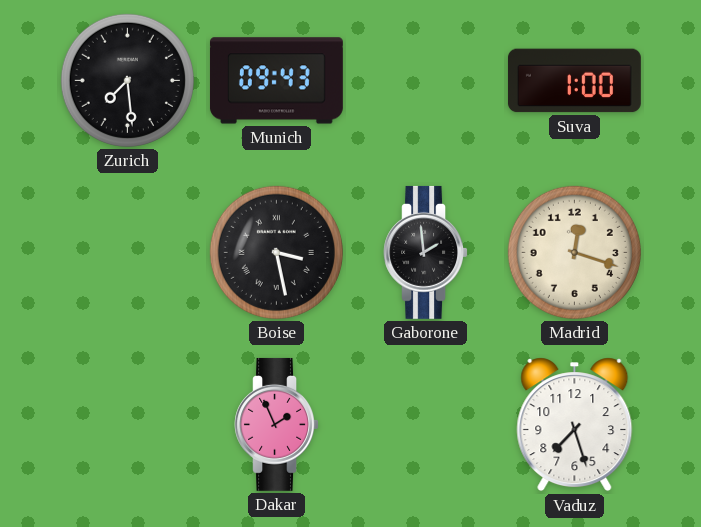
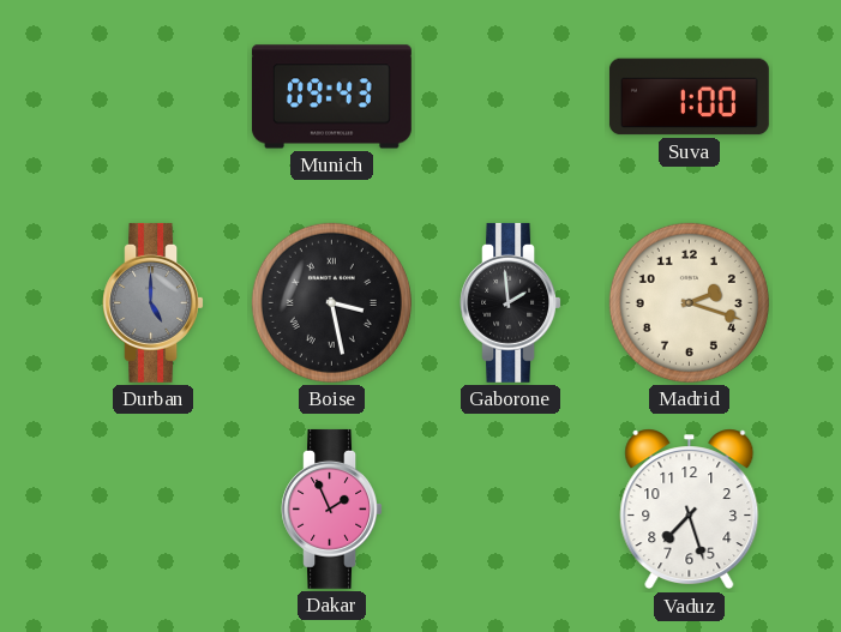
Zurich: 7:29 -> none (127, 80)
Durban: none -> 5:00 (152, 302)
Madrid: 12:18 -> 2:18 (689, 302)
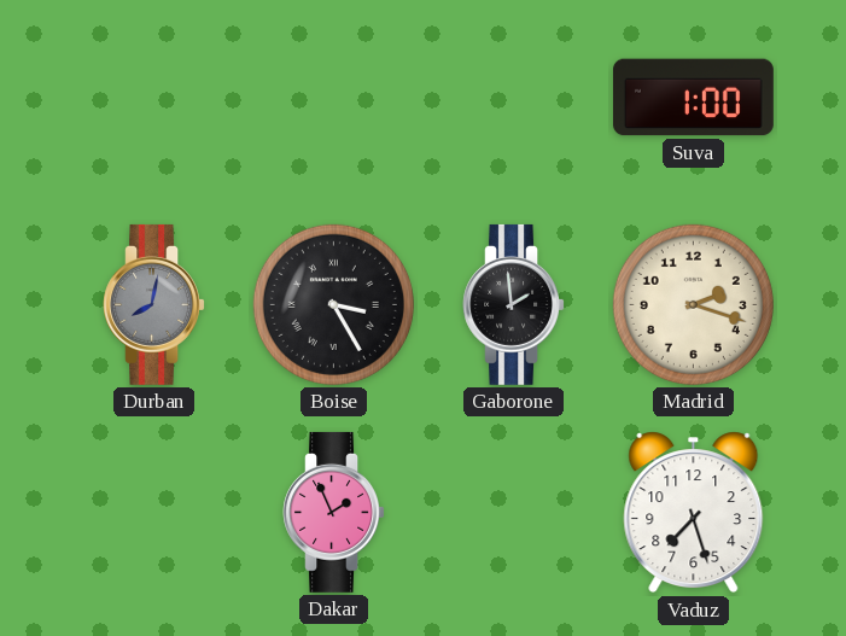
Munich: 09:43 -> none (331, 97)
Durban: 5:00 -> 8:02 (153, 304)
Boise: 3:28 -> 3:25 (333, 304)
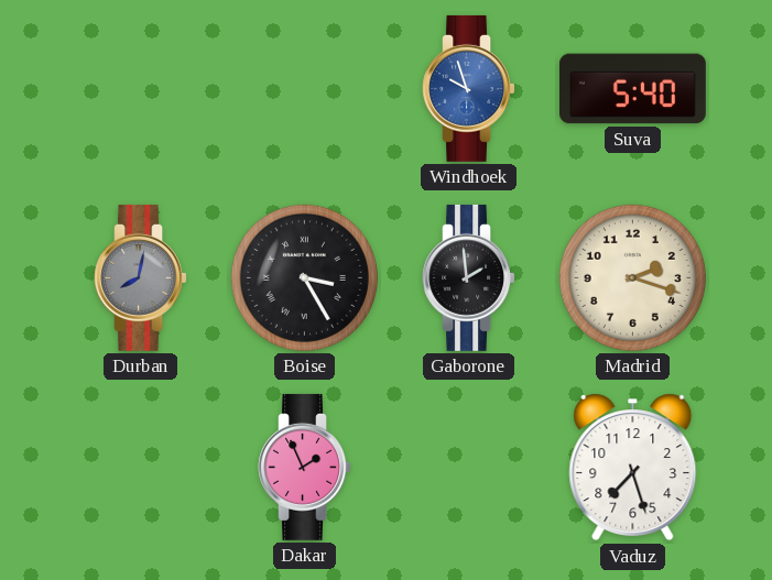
Windhoek: none -> 9:57 (468, 88)
Suva: 1:00 -> 5:40 (632, 89)
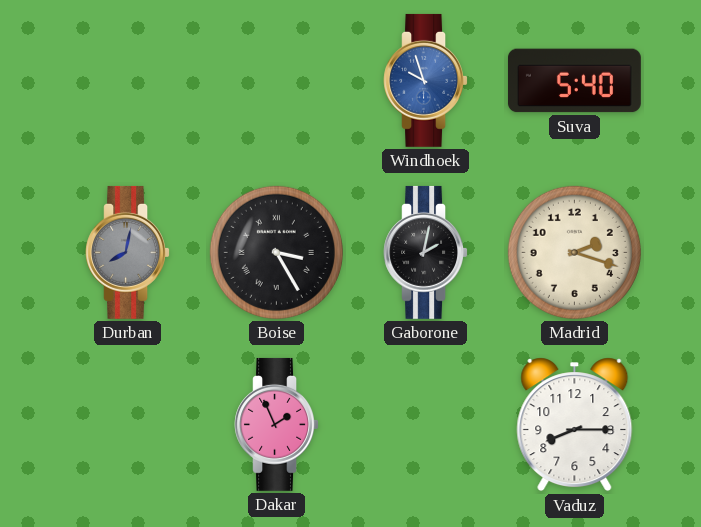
Gaborone: 1:59 -> 2:02 (425, 252)
Vaduz: 7:27 -> 8:15 (575, 425)
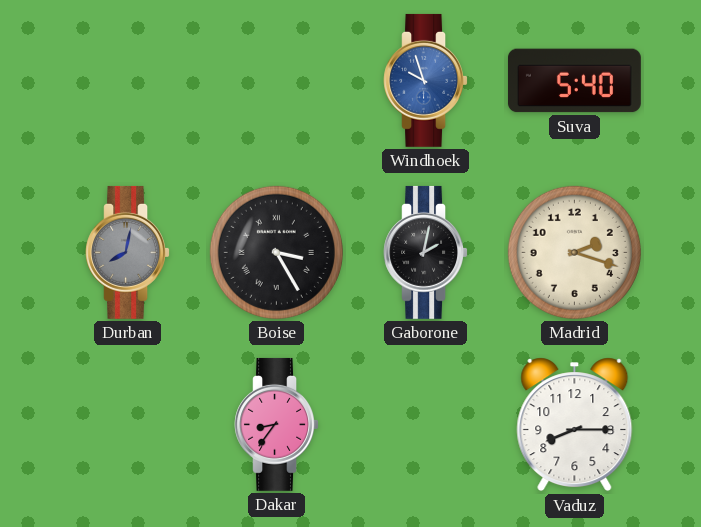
Dakar: 1:56 -> 8:36 (276, 424)
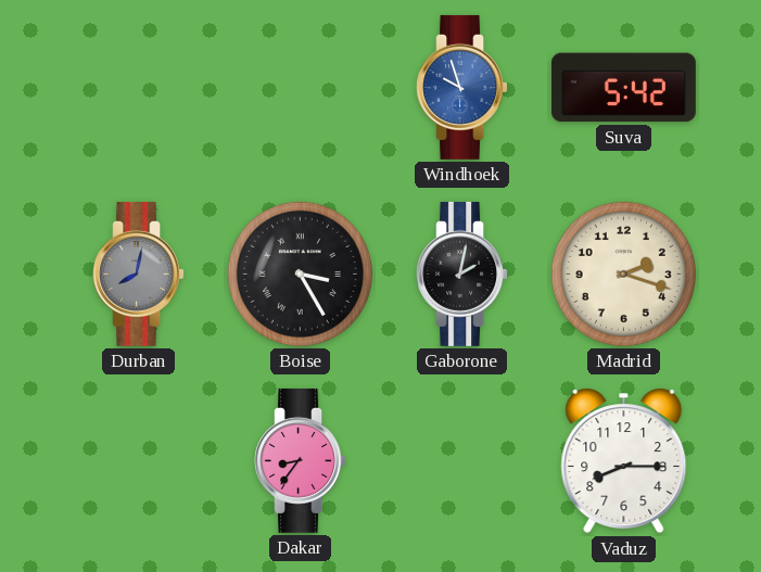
Suva: 5:40 -> 5:42 (623, 88)
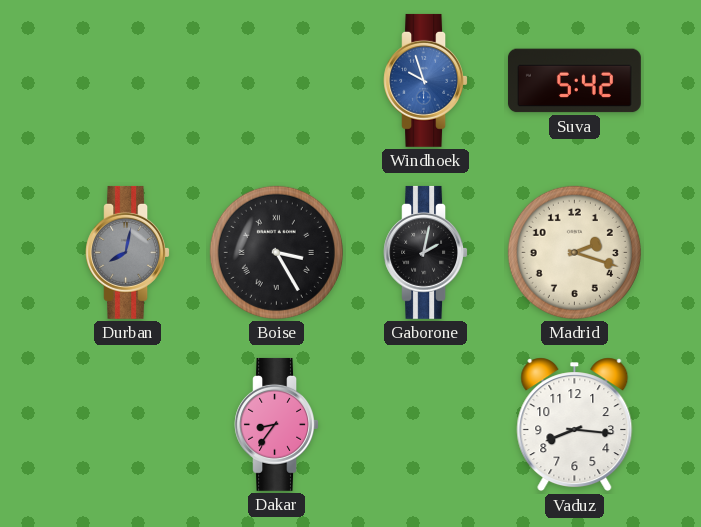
Vaduz: 8:15 -> 8:16 (575, 425)
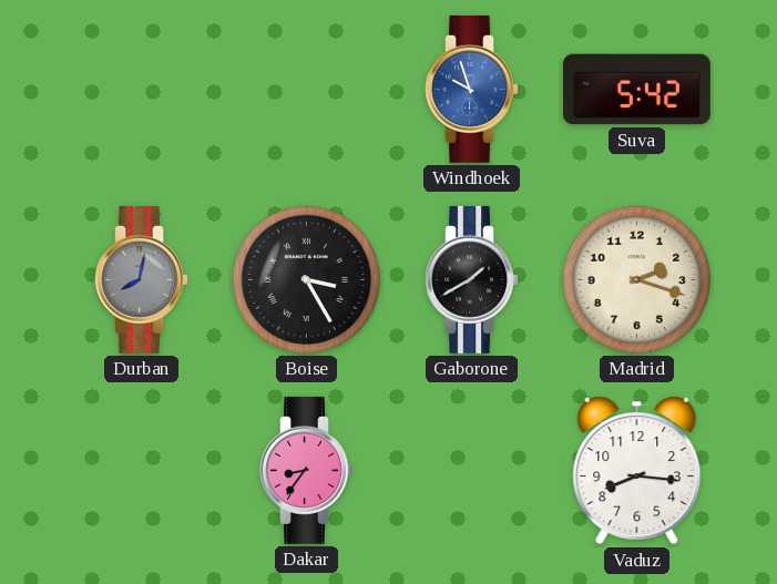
Gaborone: 2:02 -> 1:40 (471, 279)
